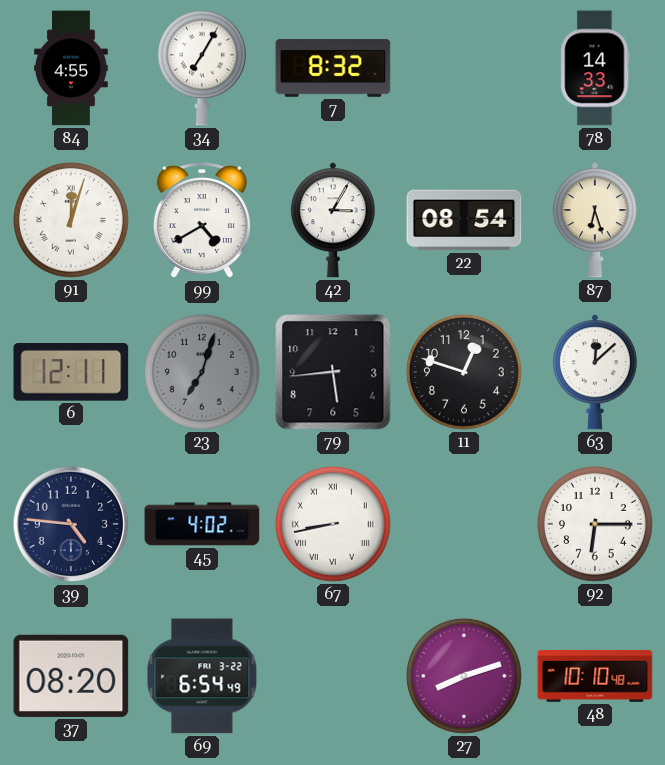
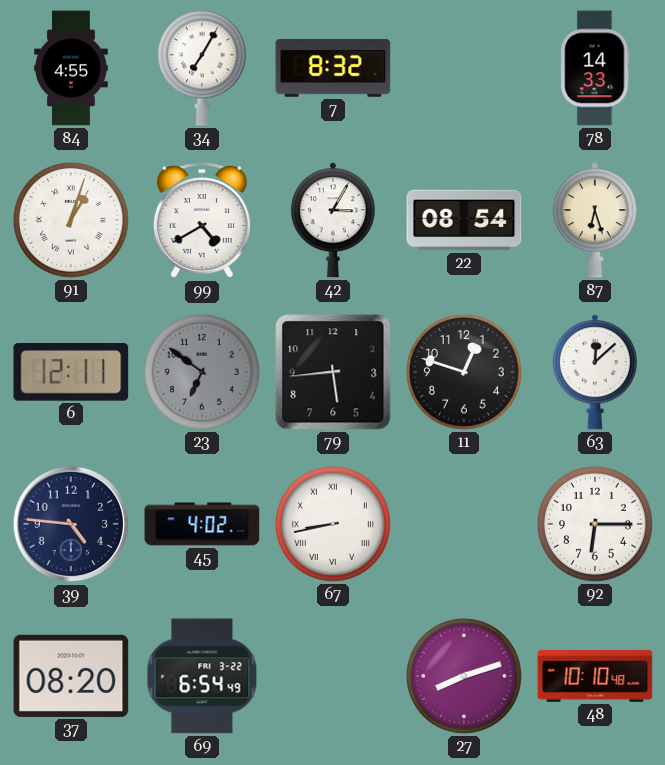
91: 12:03 -> 1:03 (71, 220)
23: 7:03 -> 6:51 (202, 372)
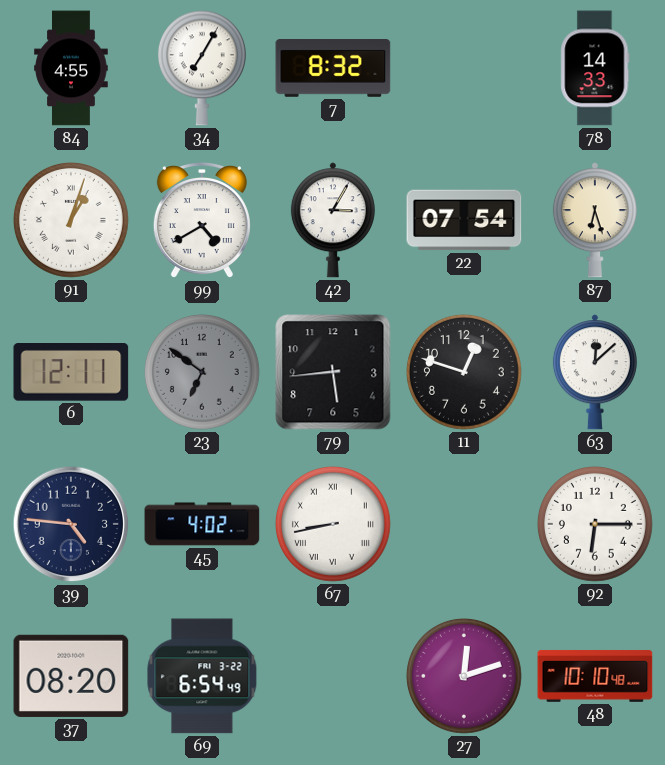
22: 08:54 -> 07:54 (464, 220)
27: 8:12 -> 12:12 (464, 676)
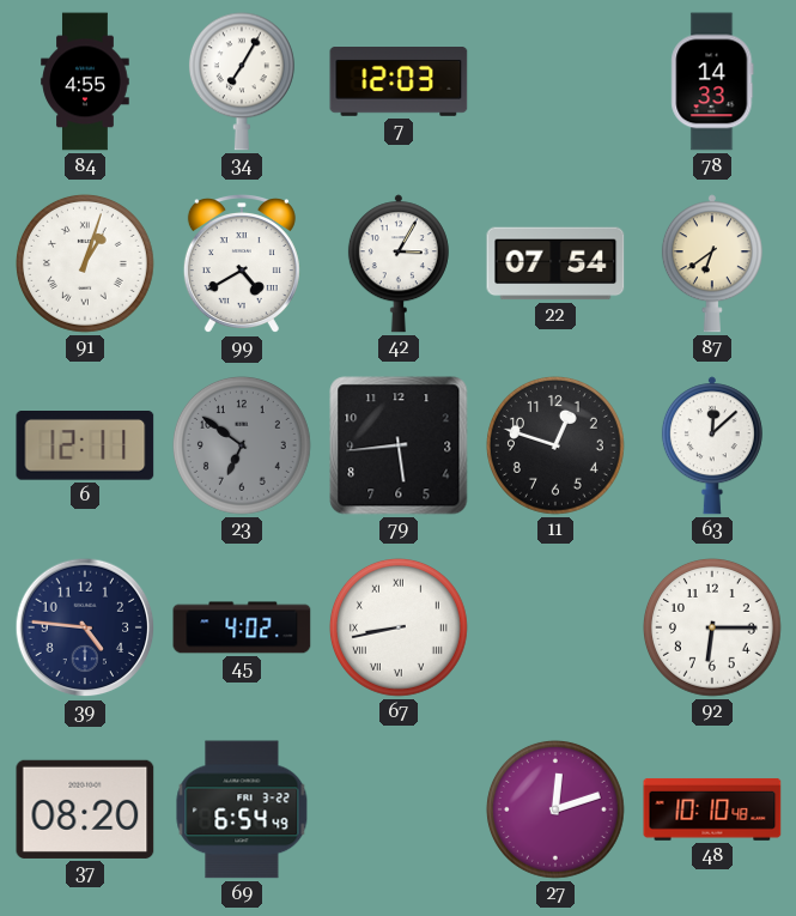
7: 8:32 -> 12:03 (399, 83)
87: 6:27 -> 6:39 (712, 263)
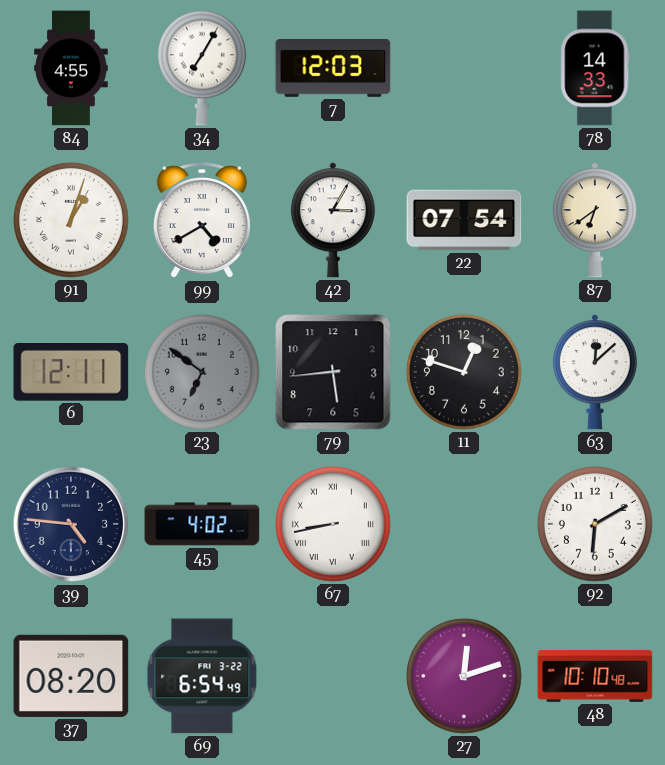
92: 6:15 -> 6:10 (595, 524)
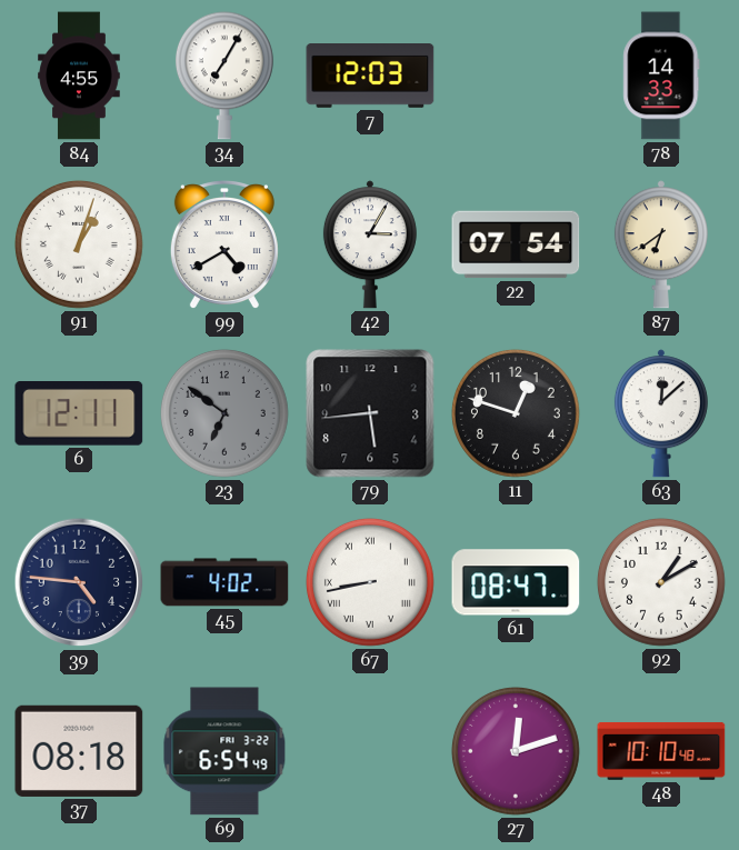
61: none -> 08:47 (516, 582)
92: 6:10 -> 1:10 (661, 582)
37: 08:20 -> 08:18 (79, 751)
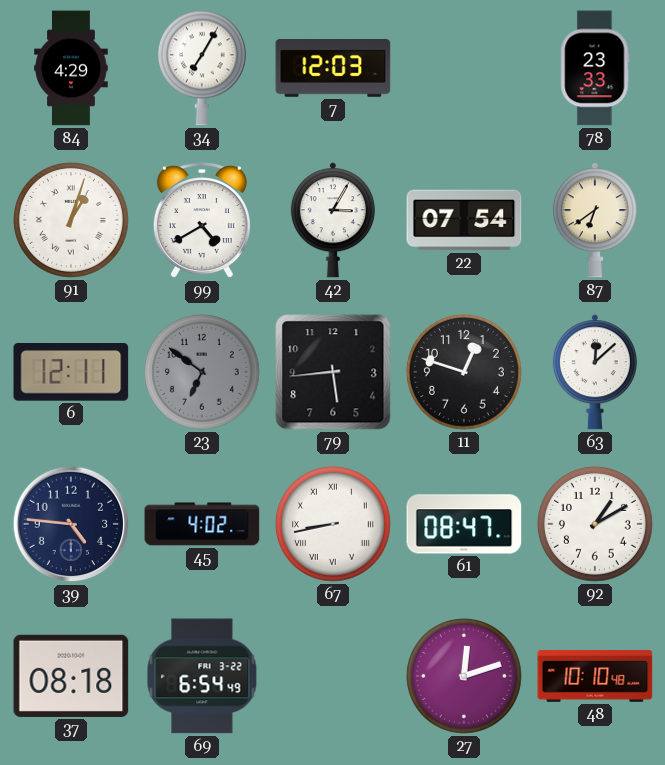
84: 4:55 -> 4:29 (71, 68)
78: 14:33 -> 23:33 (595, 68)
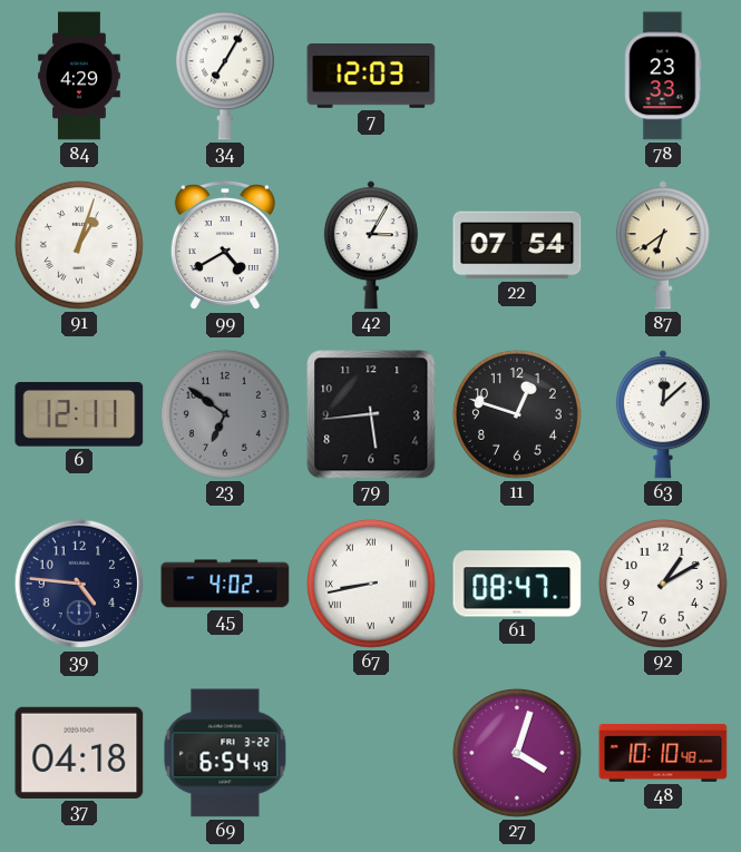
37: 08:18 -> 04:18 (79, 753)
27: 12:12 -> 4:03 (517, 753)
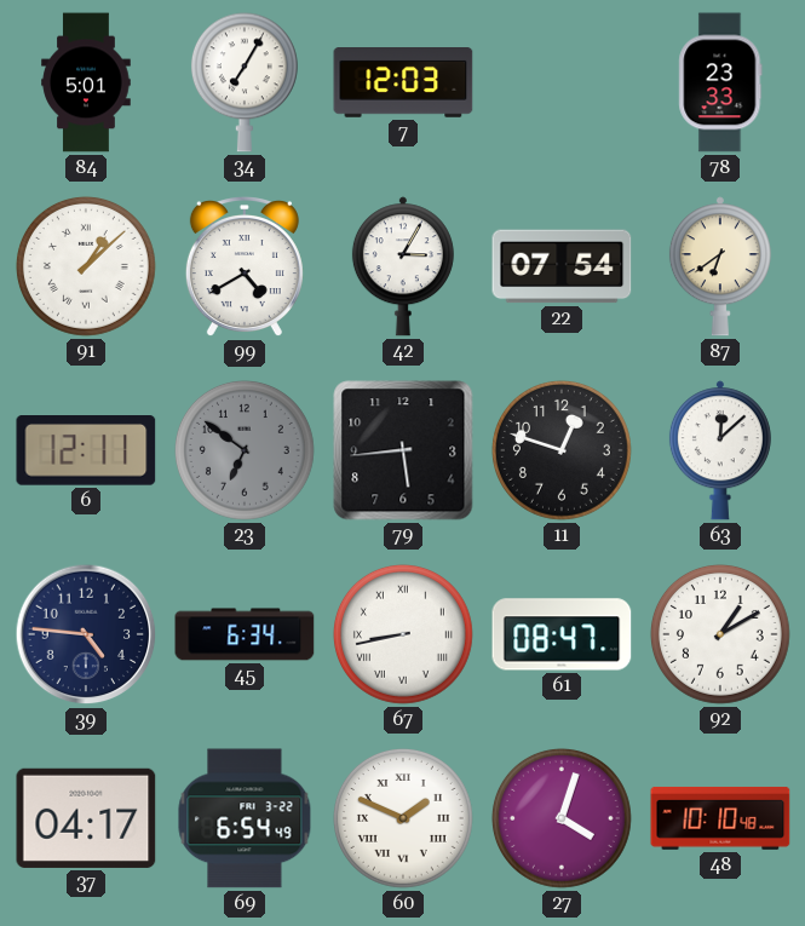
84: 4:29 -> 5:01 (86, 82)
91: 1:03 -> 1:08 (86, 266)
45: 4:02 -> 6:34 (245, 634)
37: 04:18 -> 04:17 (86, 818)
60: none -> 1:49 (403, 818)
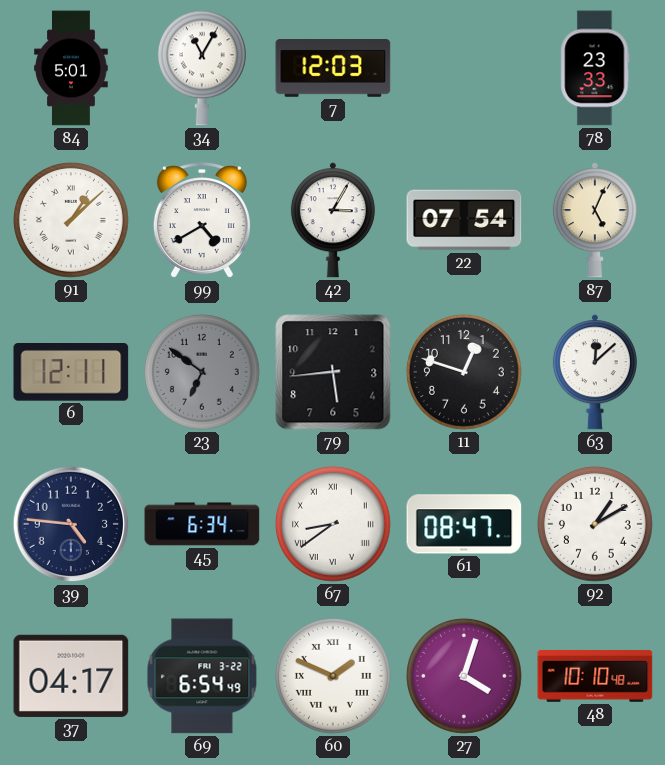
34: 7:05 -> 11:05 (202, 68)
87: 6:39 -> 5:04 (595, 220)
67: 8:43 -> 8:39 (333, 524)
